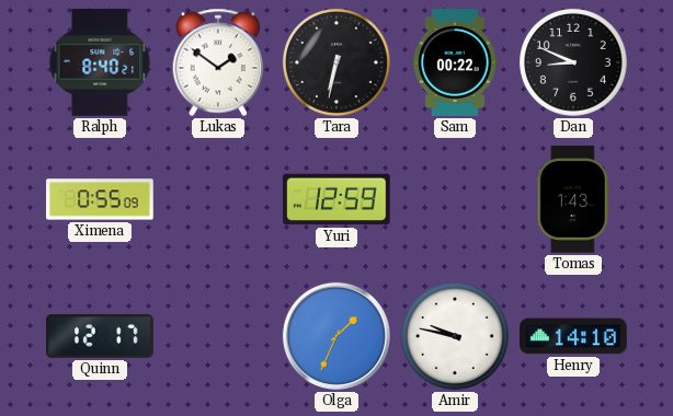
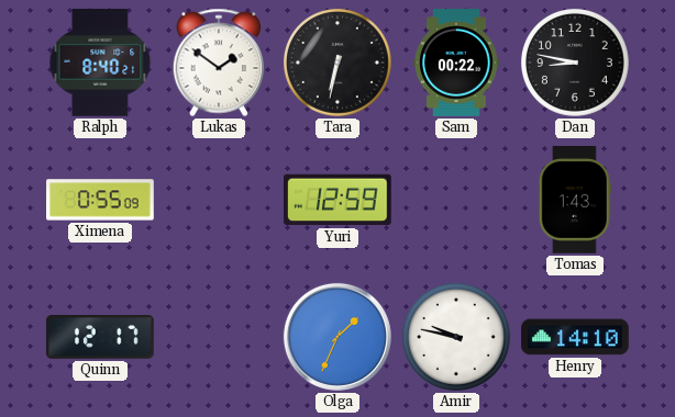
Dan: 8:49 -> 8:47 (575, 63)
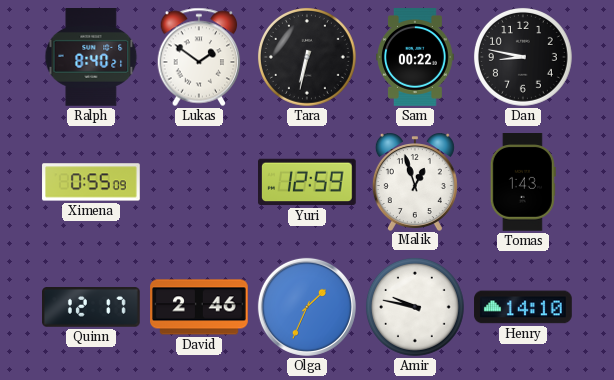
Malik: none -> 12:57 (415, 182)
David: none -> 2:46 (199, 307)
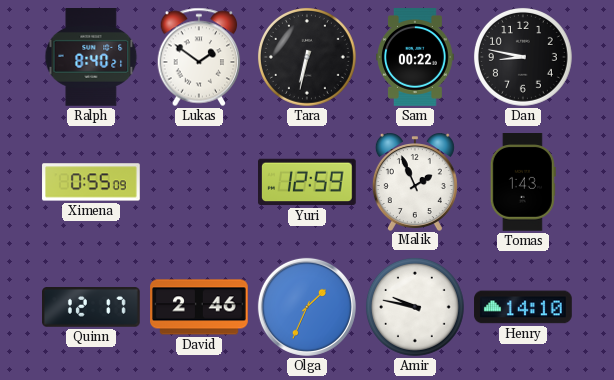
Malik: 12:57 -> 1:56 (415, 182)
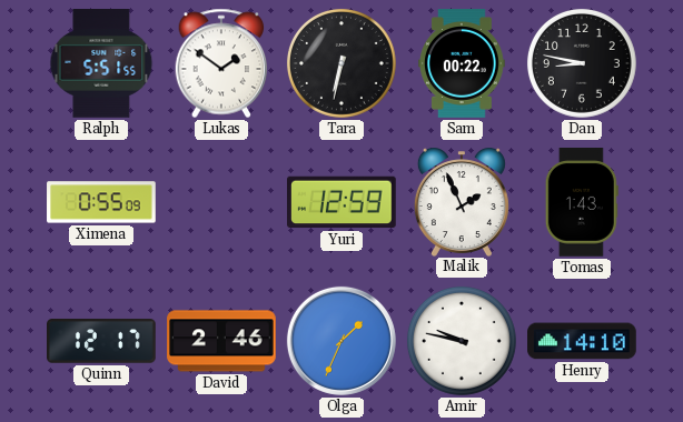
Ralph: 8:40 -> 5:51 (101, 63)
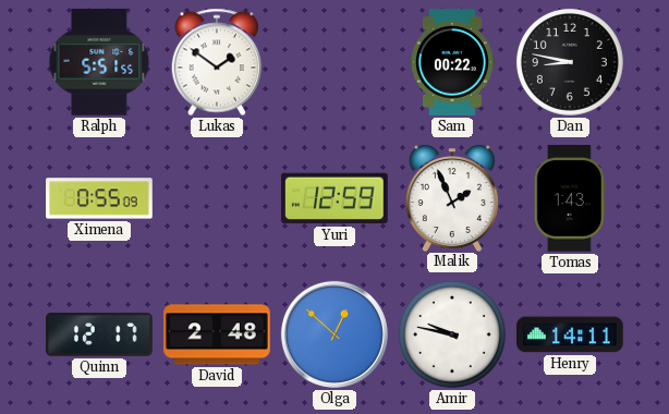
Tara: 6:32 -> none (341, 63)
David: 2:46 -> 2:48 (217, 334)
Olga: 1:34 -> 12:52 (334, 334)
Henry: 14:10 -> 14:11 (570, 334)
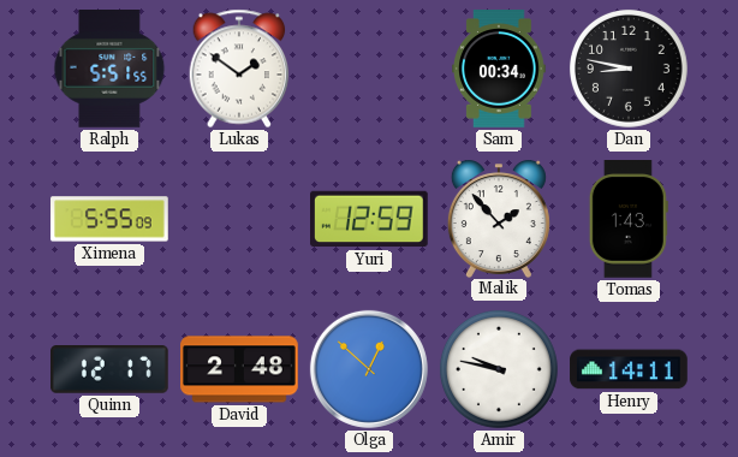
Sam: 00:22 -> 00:34 (500, 69)
Ximena: 0:55 -> 5:55 (109, 219)
Malik: 1:56 -> 1:53 (499, 219)
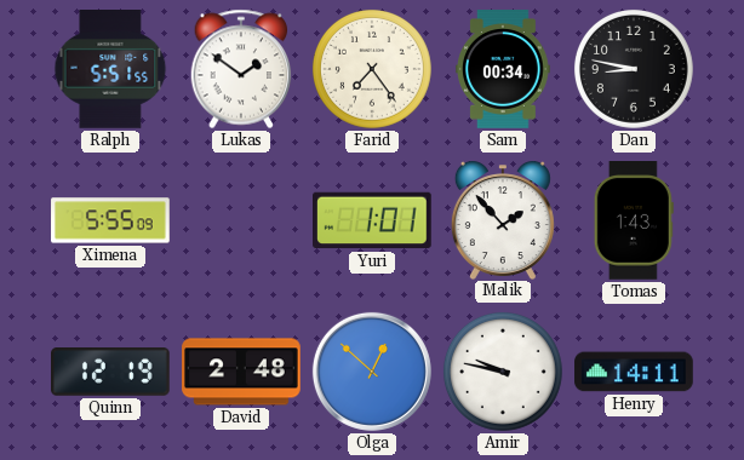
Farid: none -> 7:24 (372, 69)
Yuri: 12:59 -> 1:01 (373, 220)
Quinn: 12:17 -> 12:19 (111, 372)
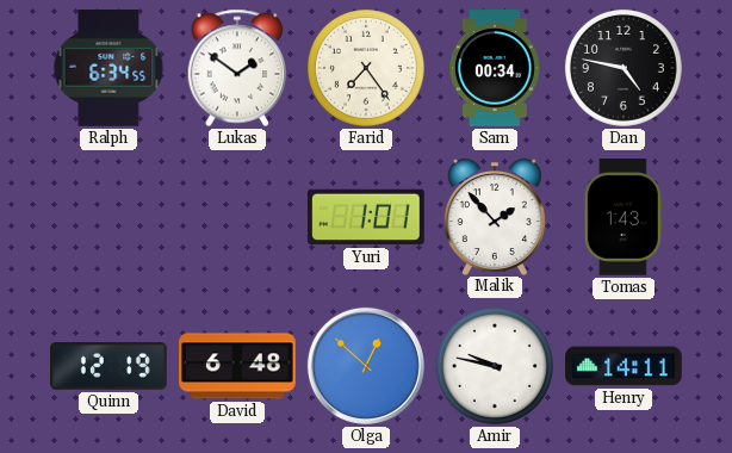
Ralph: 5:51 -> 6:34 (108, 68)
Dan: 8:47 -> 4:47 (624, 68)
Ximena: 5:55 -> none (110, 220)
David: 2:48 -> 6:48 (237, 366)
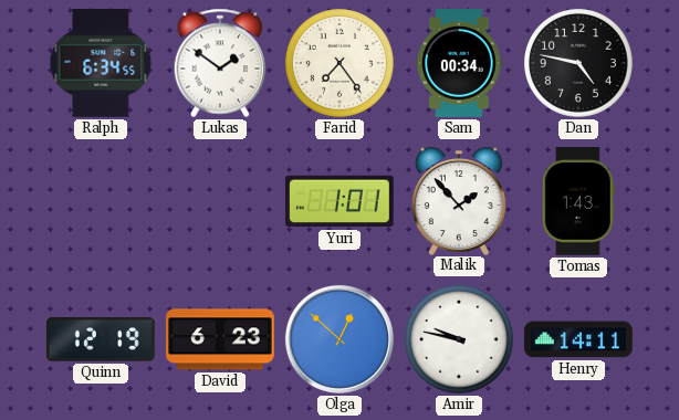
David: 6:48 -> 6:23 (220, 339)
